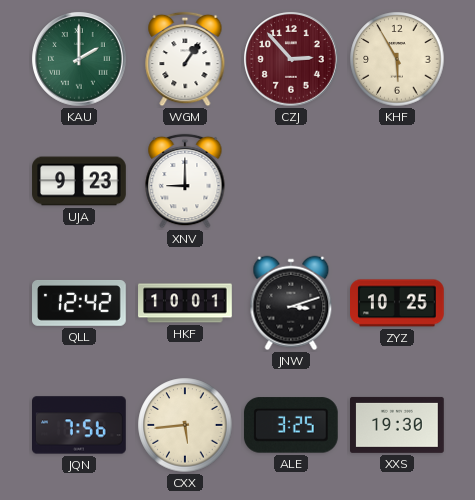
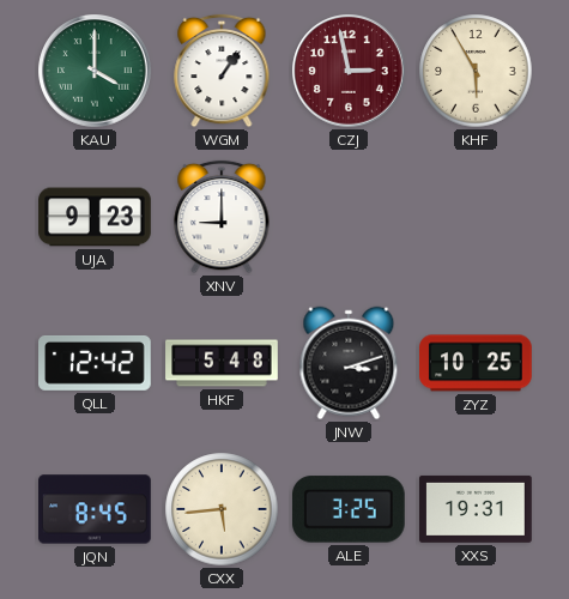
KAU: 2:00 -> 4:00 (95, 71)
CZJ: 2:53 -> 2:58 (349, 71)
HKF: 10:01 -> 5:48 (222, 363)
JQN: 7:56 -> 8:45 (96, 509)
XXS: 19:30 -> 19:31 (477, 509)
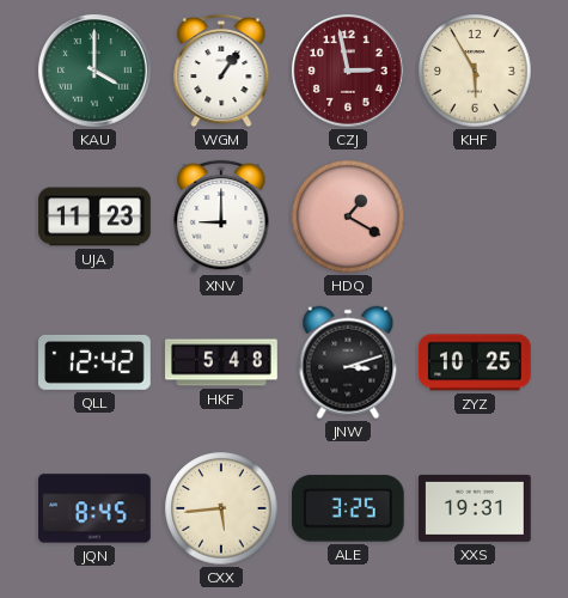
UJA: 9:23 -> 11:23 (94, 216)
HDQ: none -> 1:20 (348, 216)
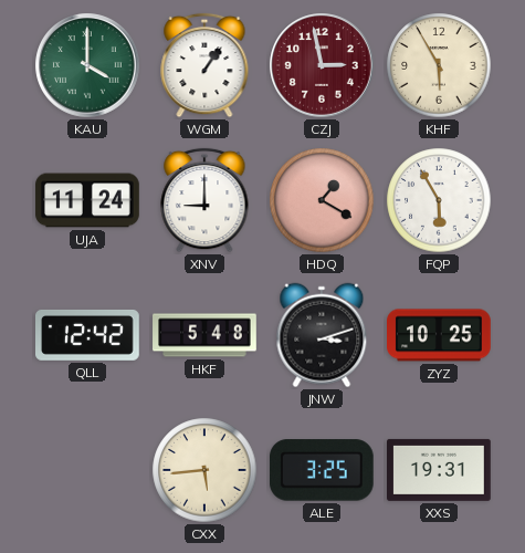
UJA: 11:23 -> 11:24 (87, 200)
FQP: none -> 5:55 (439, 200)
JQN: 8:45 -> none (96, 508)
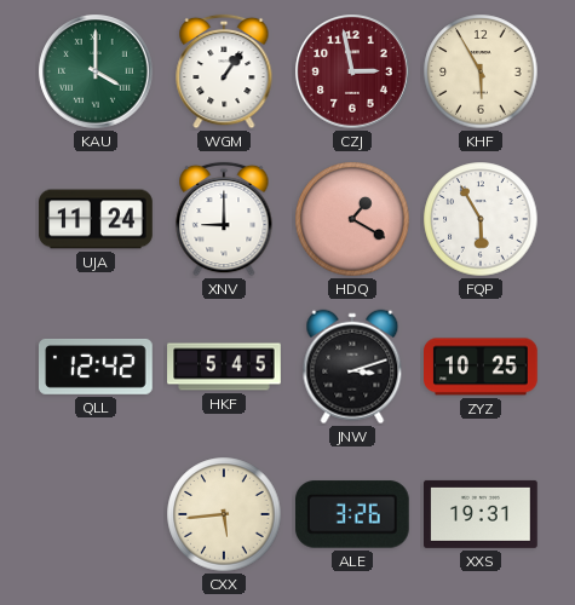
HKF: 5:48 -> 5:45 (224, 367)
ALE: 3:25 -> 3:26 (352, 514)
